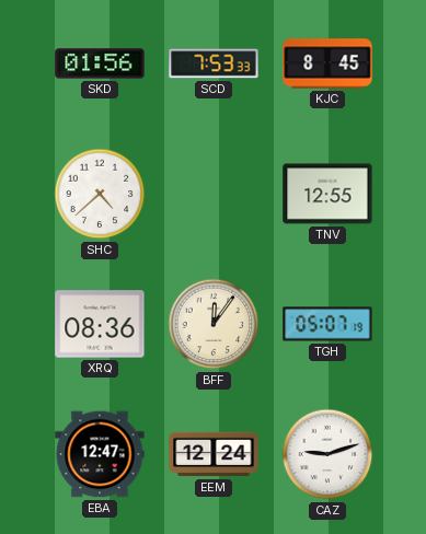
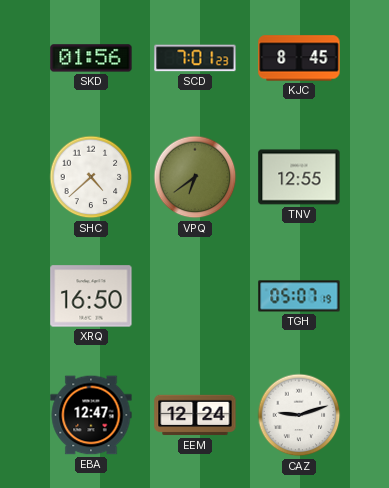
SCD: 7:53 -> 7:01 (195, 58)
VPQ: none -> 6:39 (195, 177)
XRQ: 08:36 -> 16:50 (91, 296)
BFF: 12:06 -> none (214, 324)
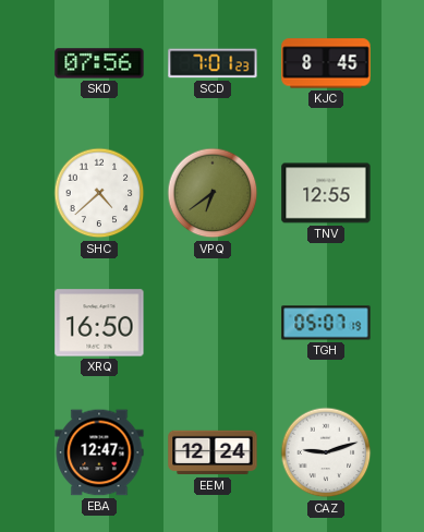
SKD: 01:56 -> 07:56 (99, 63)
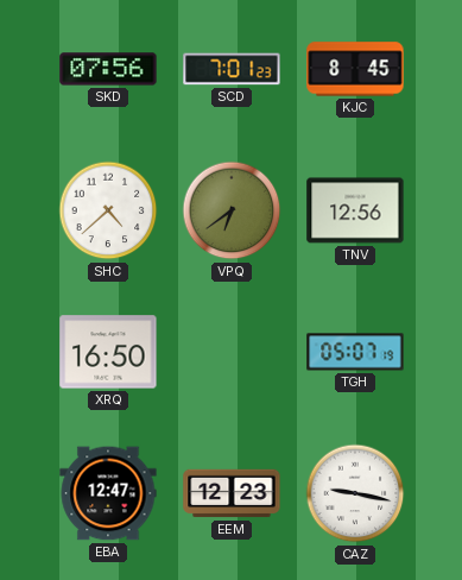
TNV: 12:55 -> 12:56 (355, 210)
EEM: 12:24 -> 12:23 (232, 493)
CAZ: 9:12 -> 9:17 (355, 493)
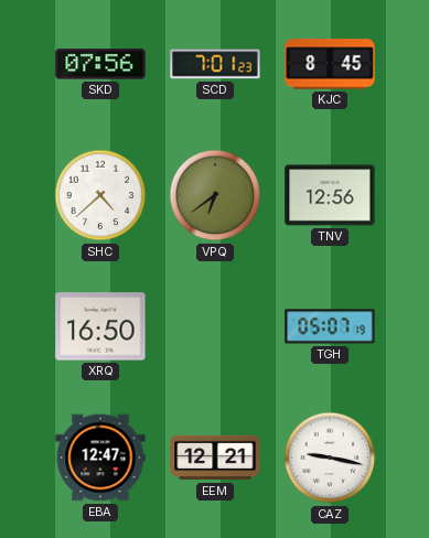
EEM: 12:23 -> 12:21 (215, 458)
